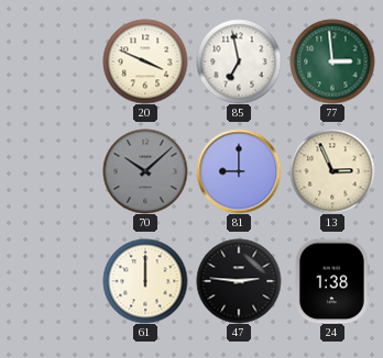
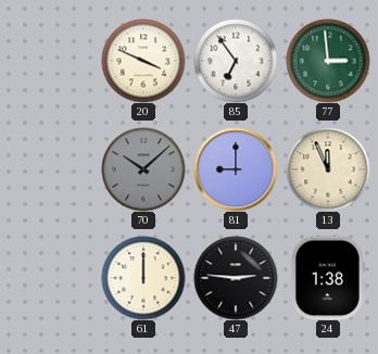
85: 6:58 -> 6:54 (236, 61)
13: 2:56 -> 11:56 (328, 169)
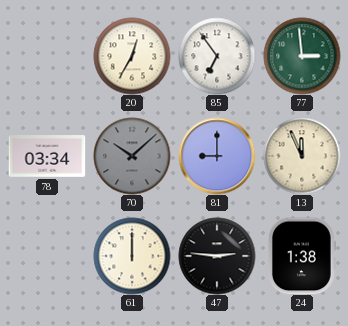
20: 3:49 -> 12:35 (132, 56)
78: none -> 03:34 (47, 156)
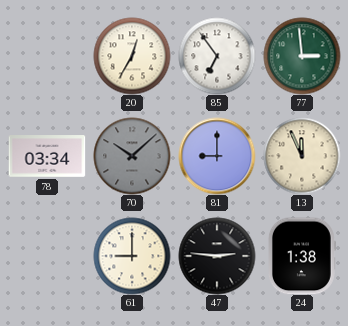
61: 12:00 -> 9:00 (132, 256)
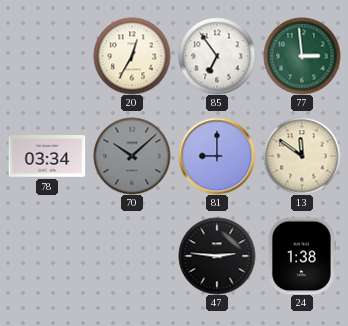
13: 11:56 -> 11:51 (302, 156)
61: 9:00 -> none (132, 256)
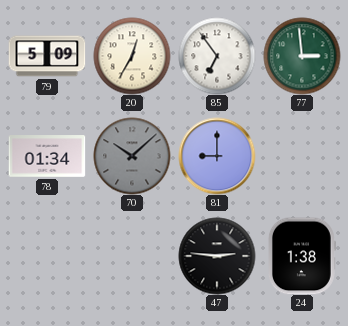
79: none -> 5:09 (47, 56)
78: 03:34 -> 01:34 (47, 156)
13: 11:51 -> none (302, 156)
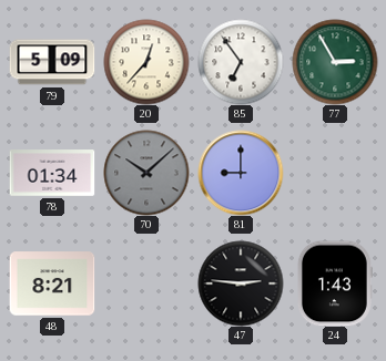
20: 12:35 -> 12:37 (146, 62)
77: 2:59 -> 2:55 (335, 62)
48: none -> 8:21 (52, 283)
24: 1:38 -> 1:43 (335, 283)
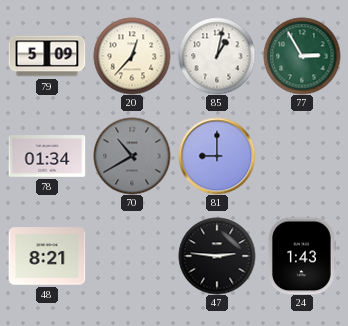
85: 6:54 -> 1:02 (217, 56)
70: 10:08 -> 10:40 (132, 156)
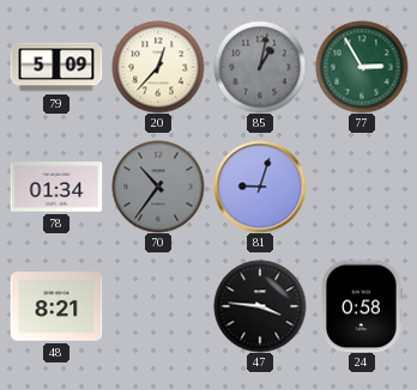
85 dial: white -> grey (260, 67)
70: 10:40 -> 10:36 (158, 187)
81: 9:00 -> 9:03 (260, 187)
47: 2:46 -> 3:46 (260, 306)
24: 1:43 -> 0:58 (362, 306)
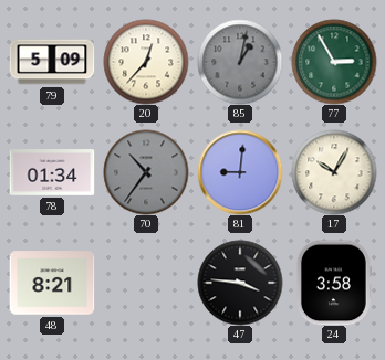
81: 9:03 -> 9:01 (240, 172)
17: none -> 10:05 (334, 172)
24: 0:58 -> 3:58 (334, 283)
